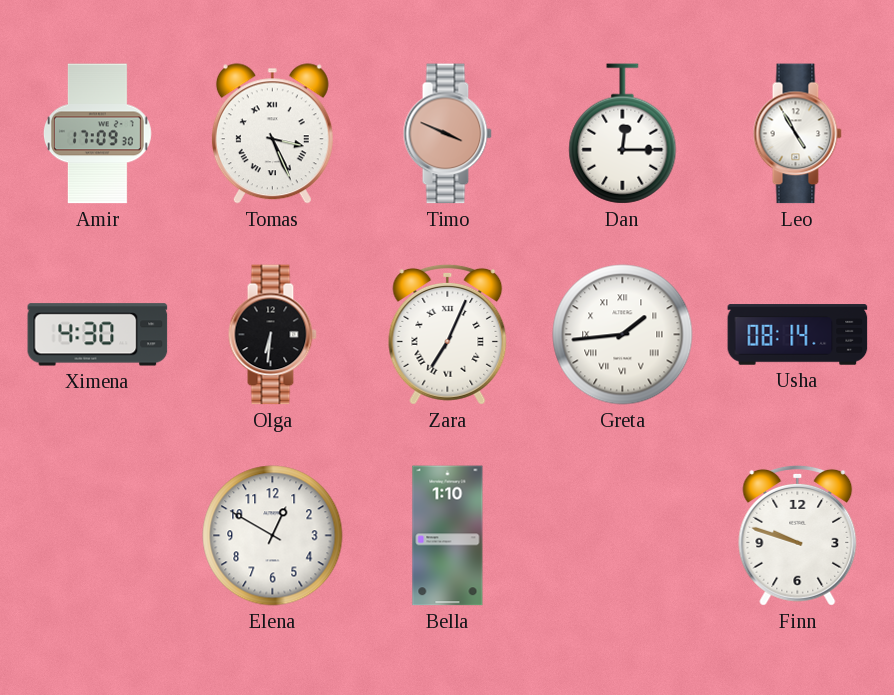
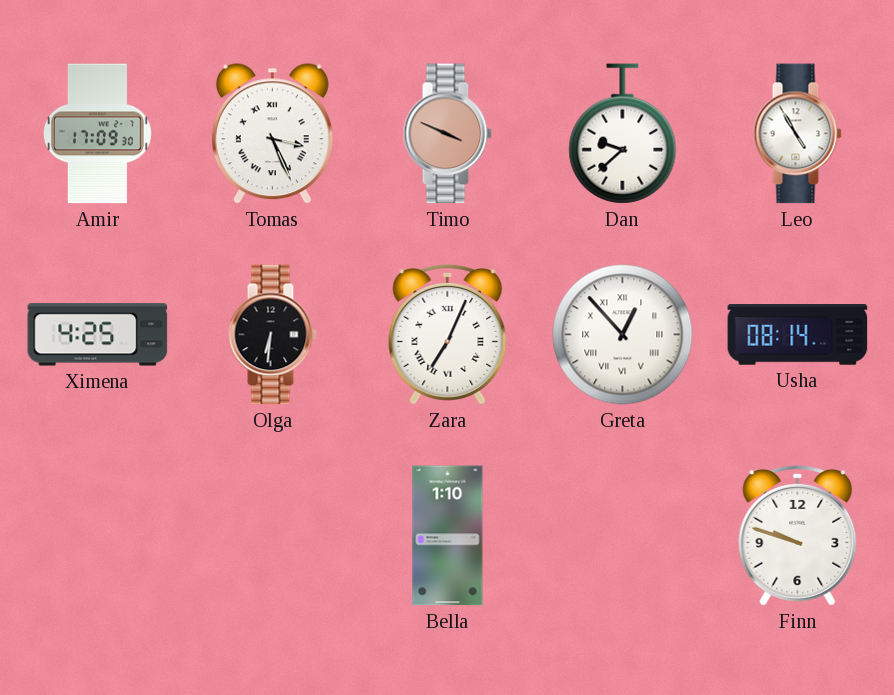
Dan: 12:15 -> 9:38 (623, 134)
Ximena: 4:30 -> 4:25 (98, 335)
Greta: 1:44 -> 12:53 (623, 335)
Elena: 12:50 -> none (273, 536)
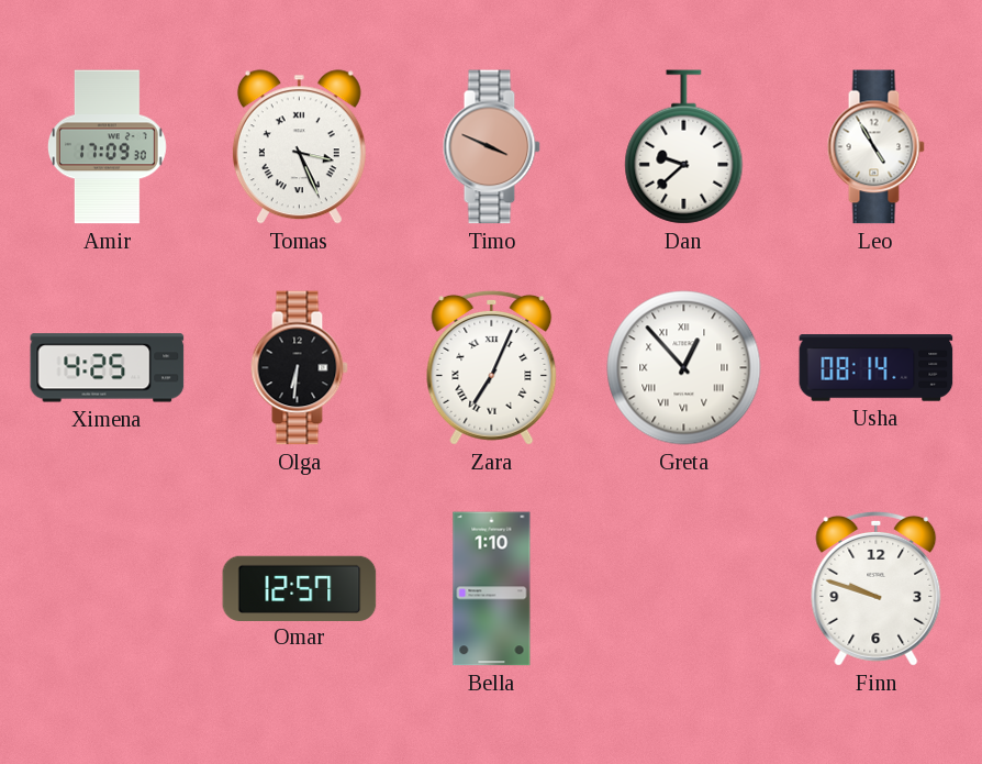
Omar: none -> 12:57 (300, 588)
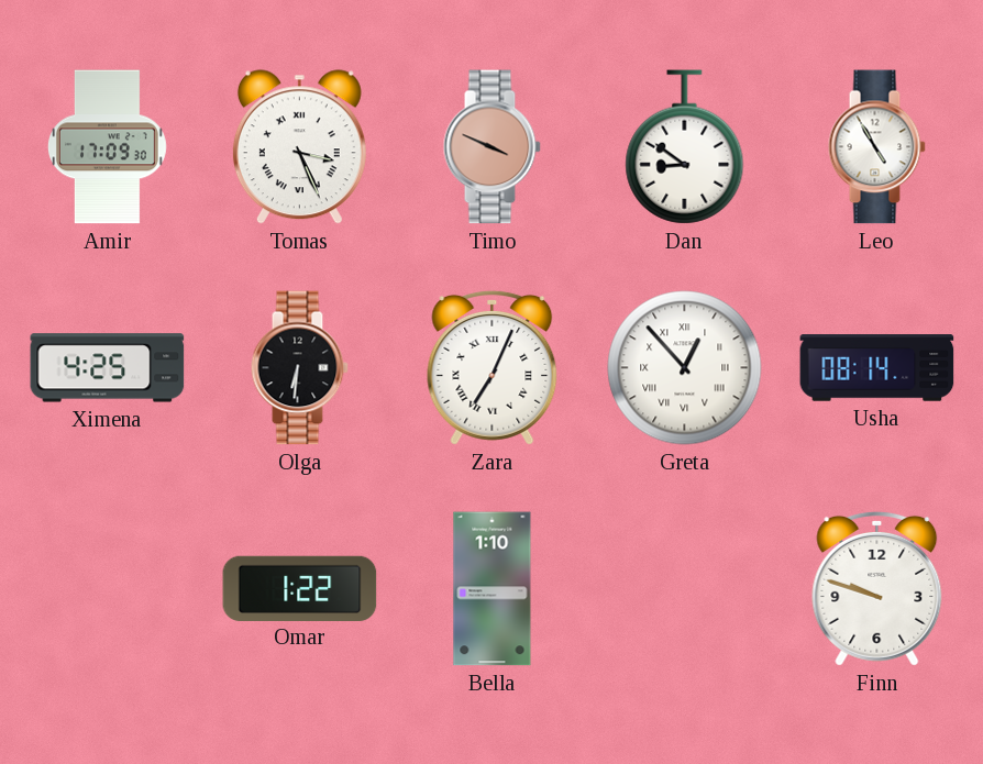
Dan: 9:38 -> 8:51 (685, 147)
Omar: 12:57 -> 1:22 (300, 588)
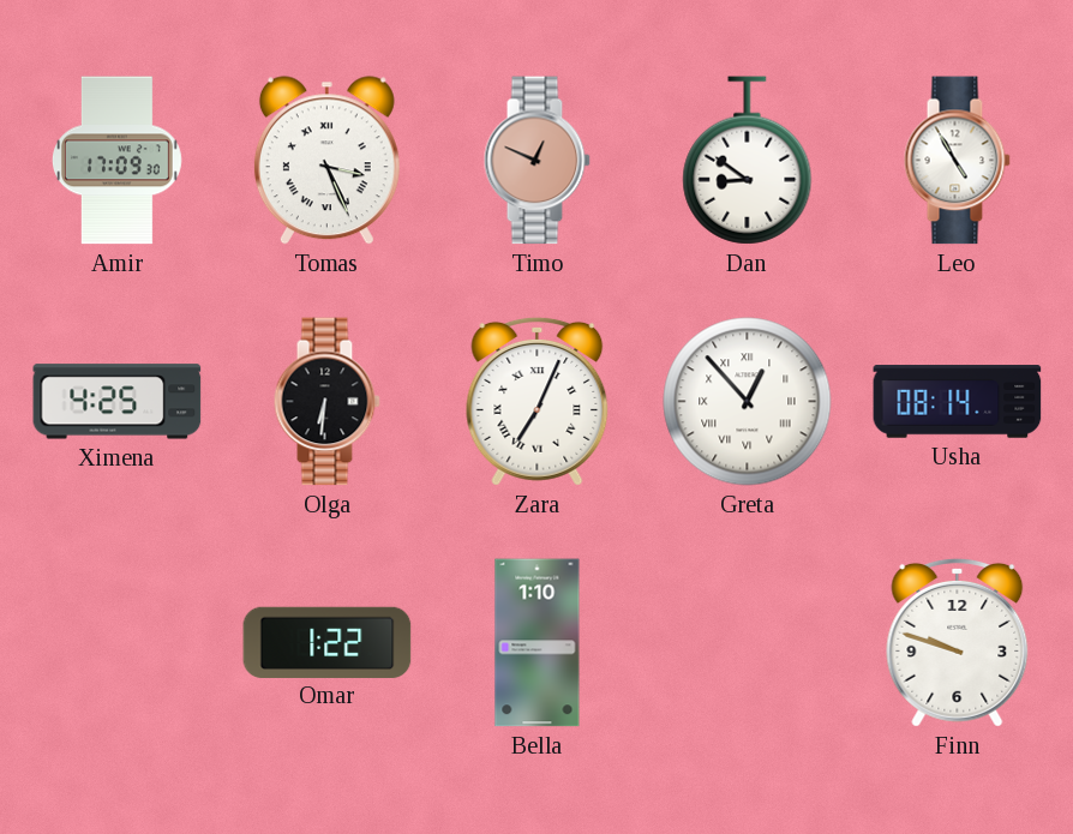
Timo: 3:49 -> 12:49 (536, 161)
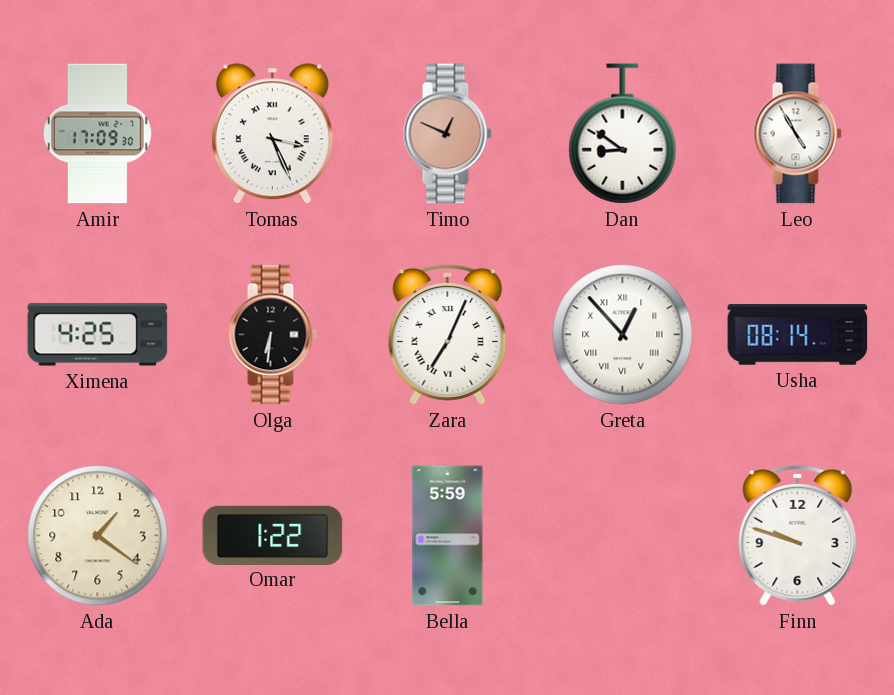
Ada: none -> 1:21 (98, 536)
Bella: 1:10 -> 5:59 (448, 536)
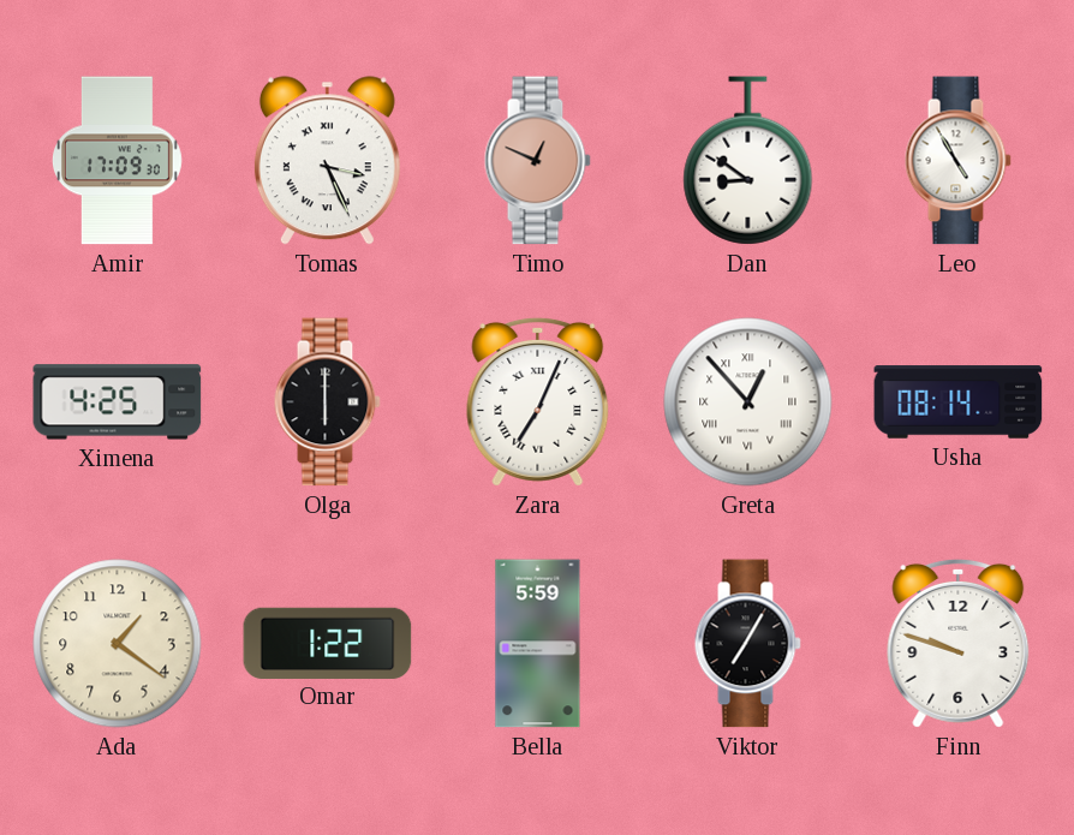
Olga: 6:31 -> 6:00 (327, 402)
Viktor: none -> 7:05 (747, 644)
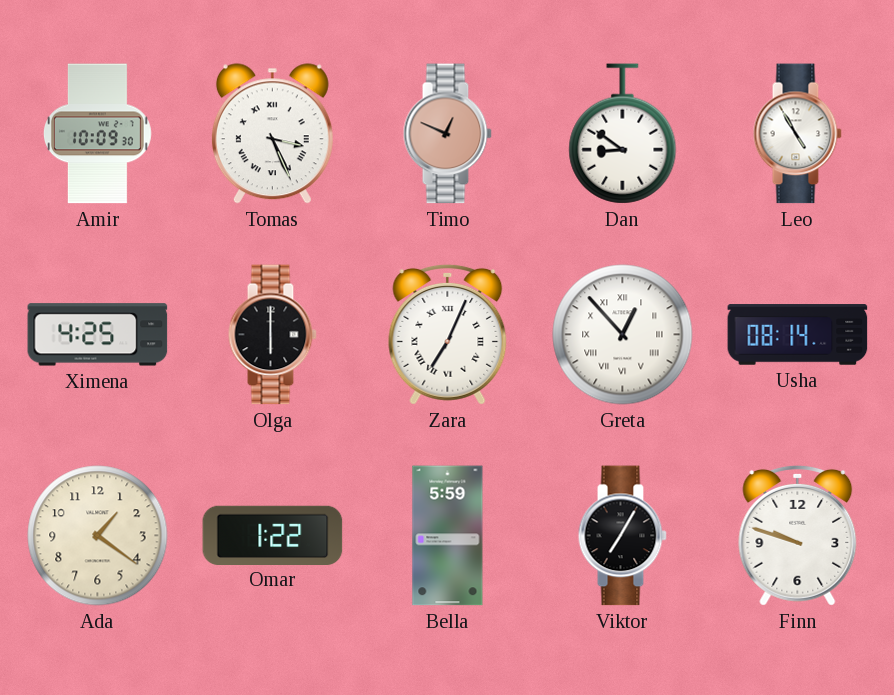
Amir: 17:09 -> 10:09 (97, 134)
